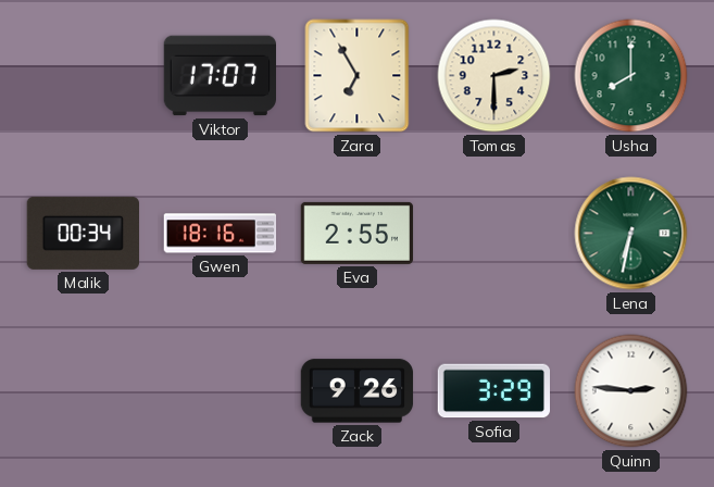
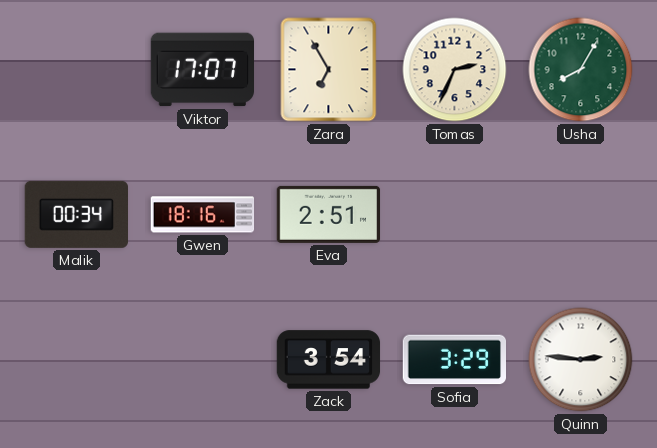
Tomas: 2:30 -> 2:34 (455, 70)
Usha: 8:00 -> 8:05 (581, 70)
Eva: 2:55 -> 2:51 (329, 214)
Lena: 6:32 -> none (631, 234)
Zack: 9:26 -> 3:54 (329, 360)
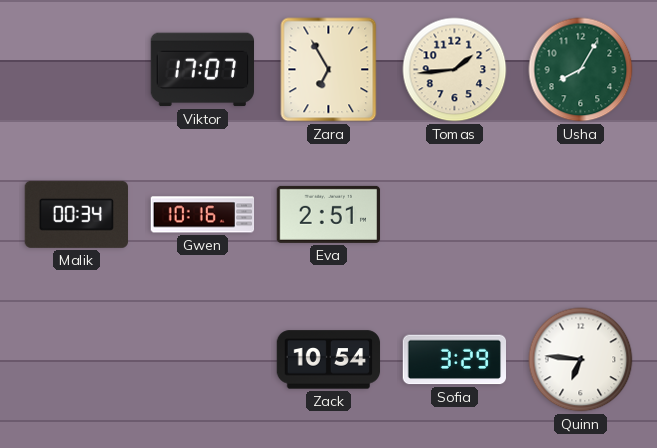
Tomas: 2:34 -> 1:44 (455, 70)
Gwen: 18:16 -> 10:16 (203, 215)
Zack: 3:54 -> 10:54 (329, 360)
Quinn: 2:46 -> 6:46 (581, 360)
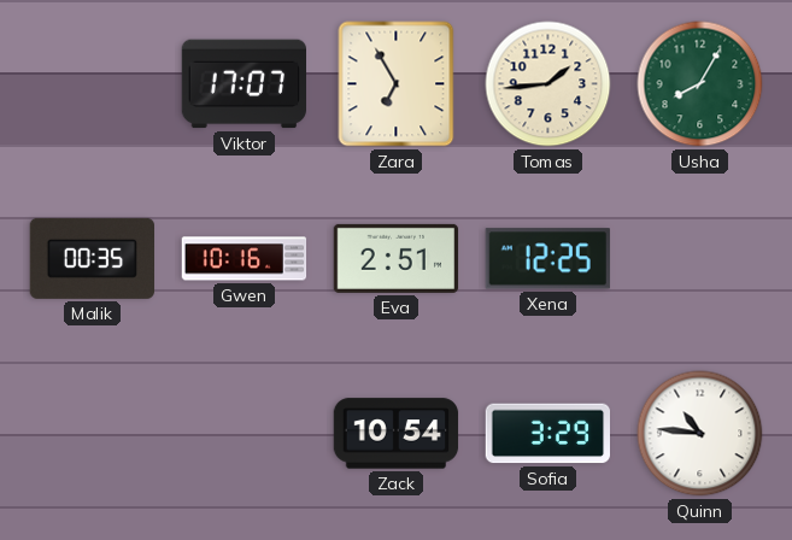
Malik: 00:34 -> 00:35 (92, 258)
Xena: none -> 12:25 (547, 259)
Quinn: 6:46 -> 10:46 (700, 434)
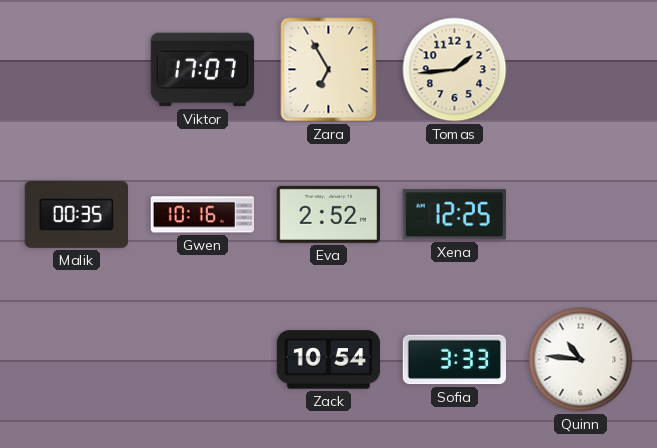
Usha: 8:05 -> none (700, 84)
Eva: 2:51 -> 2:52 (329, 214)
Sofia: 3:29 -> 3:33 (454, 360)
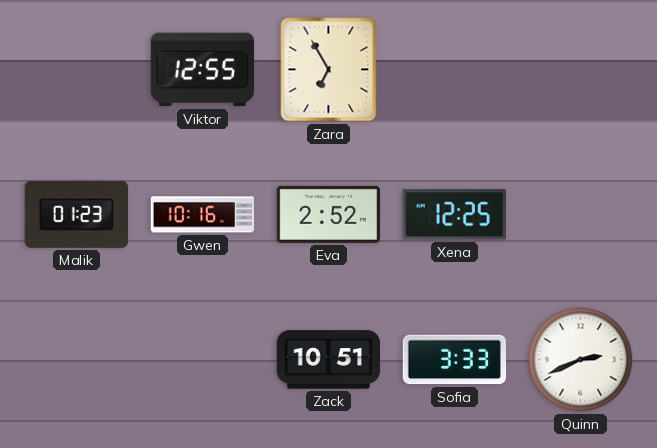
Viktor: 17:07 -> 12:55 (202, 70)
Tomas: 1:44 -> none (455, 70)
Malik: 00:35 -> 01:23 (76, 214)
Zack: 10:54 -> 10:51 (329, 360)
Quinn: 10:46 -> 2:41 (581, 360)
